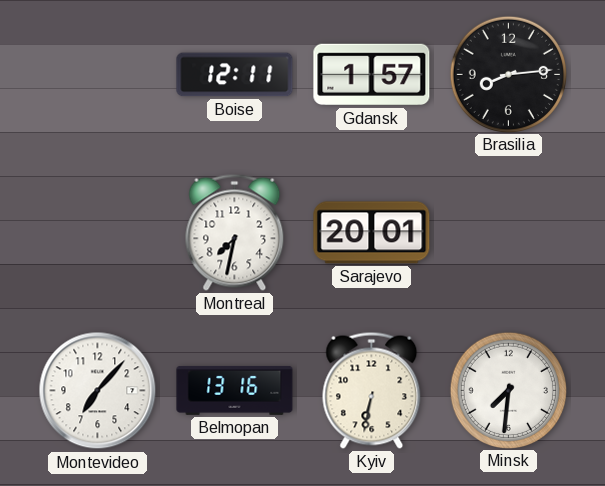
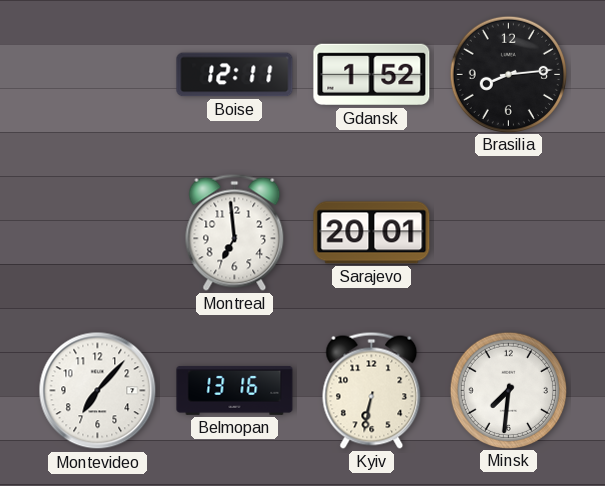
Gdansk: 1:57 -> 1:52 (372, 75)
Montreal: 7:32 -> 6:59 (235, 232)
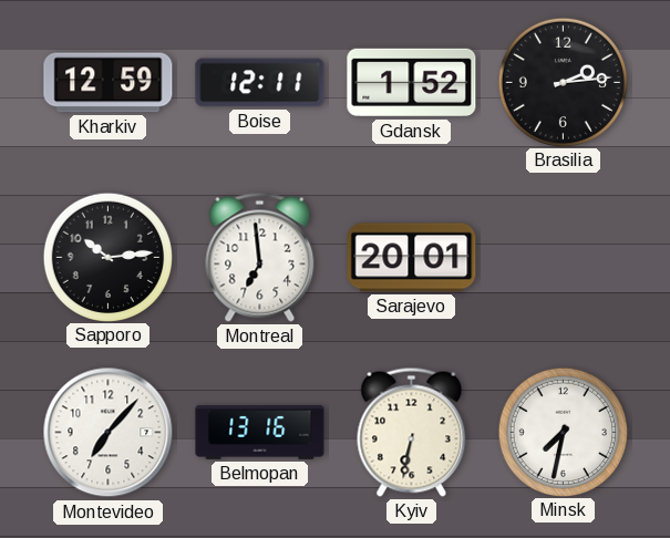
Kharkiv: none -> 12:59 (109, 83)
Brasilia: 8:14 -> 2:14 (563, 82)
Sapporo: none -> 10:14 (107, 257)
Minsk: 7:31 -> 7:32 (563, 432)
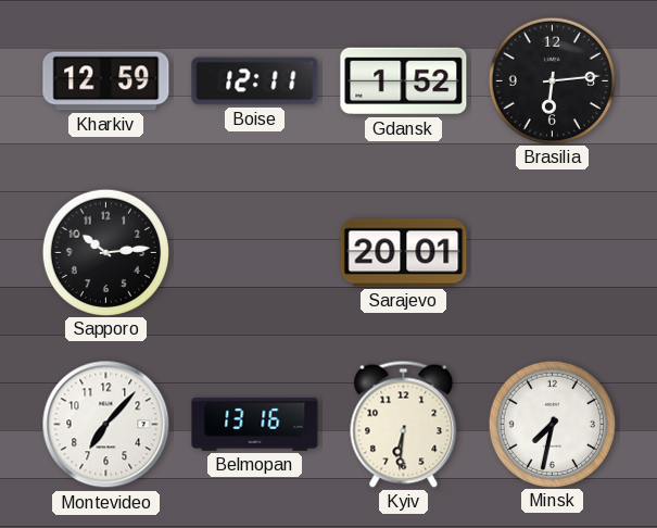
Brasilia: 2:14 -> 6:14 (552, 80)
Montreal: 6:59 -> none (260, 257)
Kyiv: 6:32 -> 6:31 (404, 424)
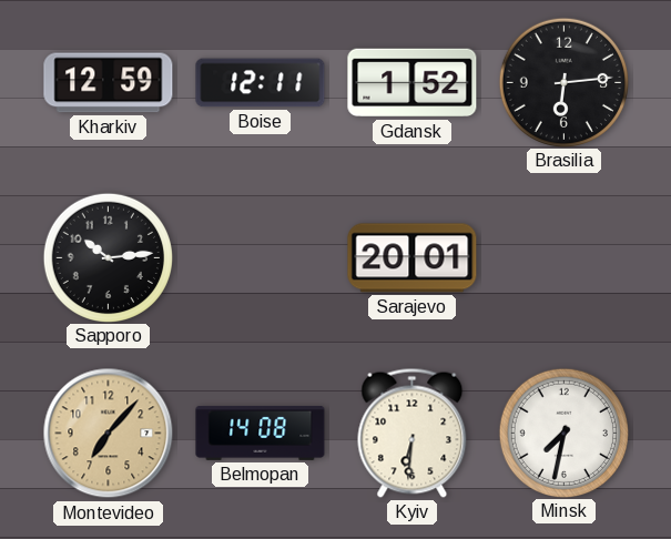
Montevideo dial: white -> champagne (109, 434)
Belmopan: 13:16 -> 14:08 (261, 433)
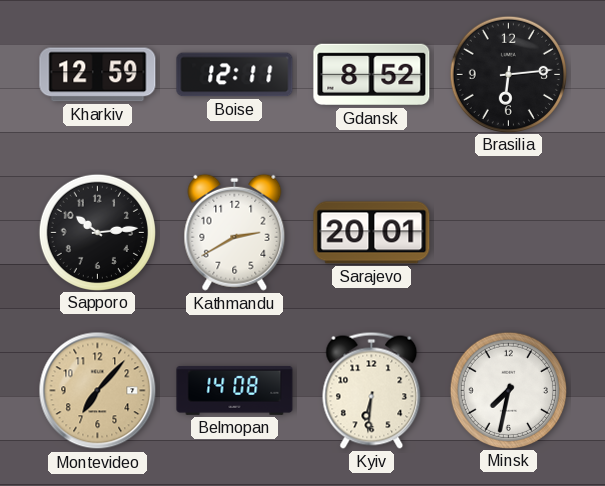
Gdansk: 1:52 -> 8:52 (372, 75)
Kathmandu: none -> 2:40 (235, 232)
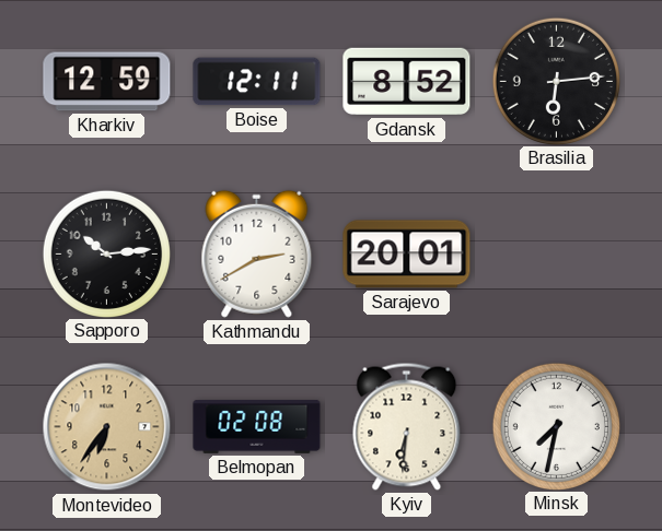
Montevideo: 7:07 -> 6:36 (107, 427)
Belmopan: 14:08 -> 02:08 (257, 426)
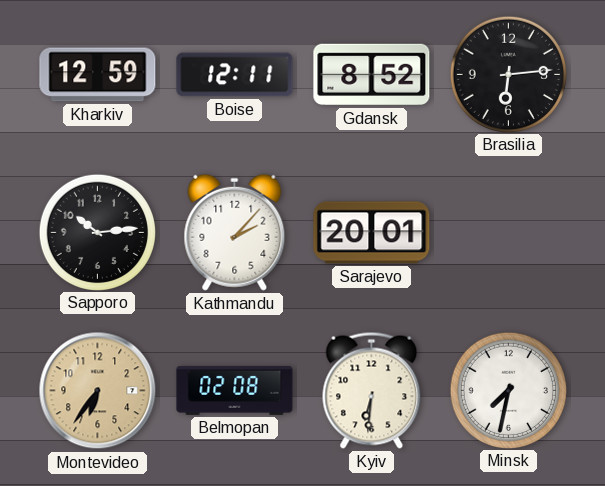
Kathmandu: 2:40 -> 2:07 (235, 232)
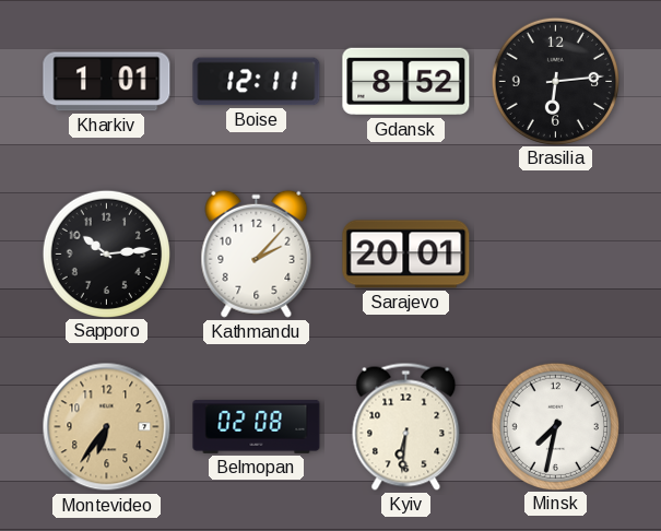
Kharkiv: 12:59 -> 1:01 (107, 82)
